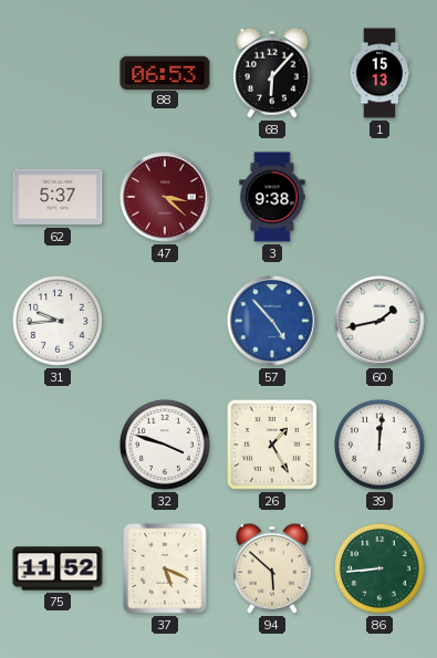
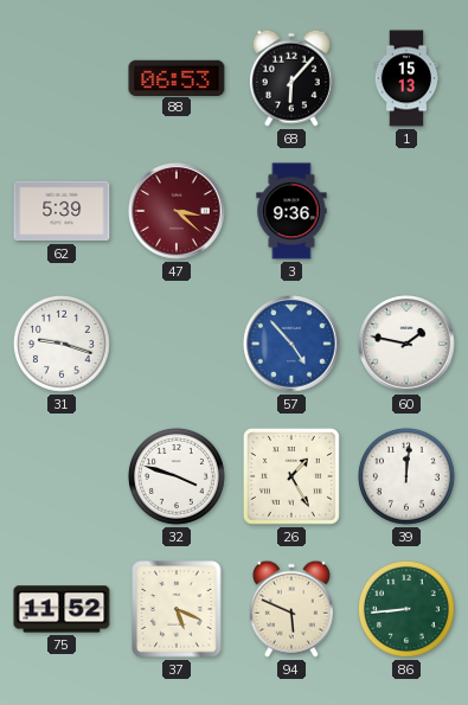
62: 5:37 -> 5:39 (62, 211)
3: 9:38 -> 9:36 (291, 211)
31: 9:44 -> 9:18 (62, 344)
60: 1:43 -> 1:47 (406, 344)
94: 5:52 -> 5:49 (291, 609)
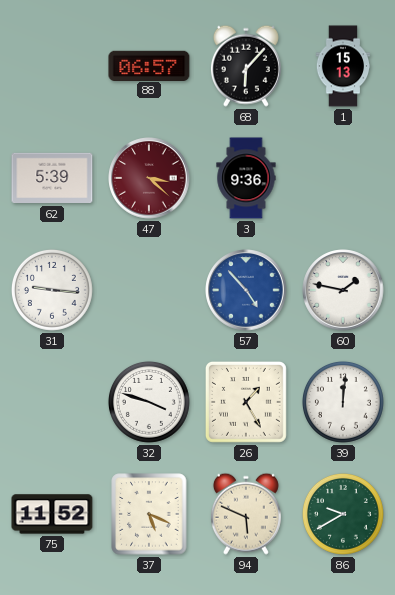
88: 06:53 -> 06:57 (149, 65)
31: 9:18 -> 9:16 (52, 290)
86: 8:44 -> 9:40 (343, 514)
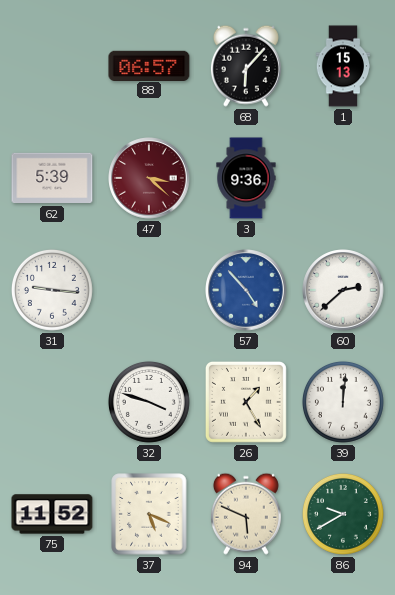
60: 1:47 -> 2:38 (343, 290)
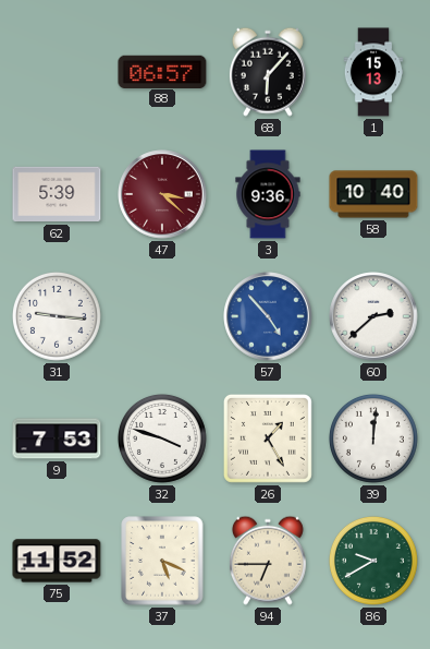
58: none -> 10:40 (373, 194)
9: none -> 7:53 (57, 438)
94: 5:49 -> 6:45 (268, 561)
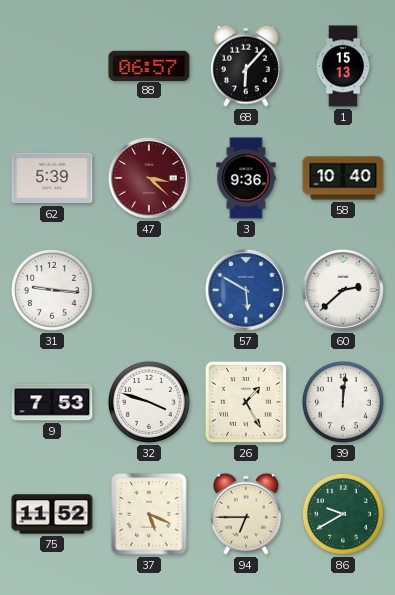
57: 4:53 -> 5:50 (246, 290)
